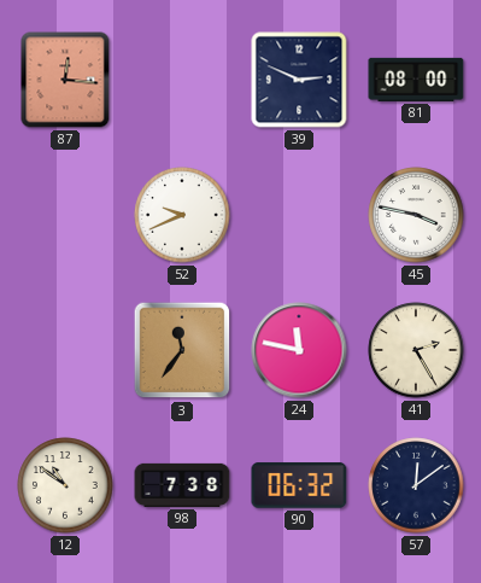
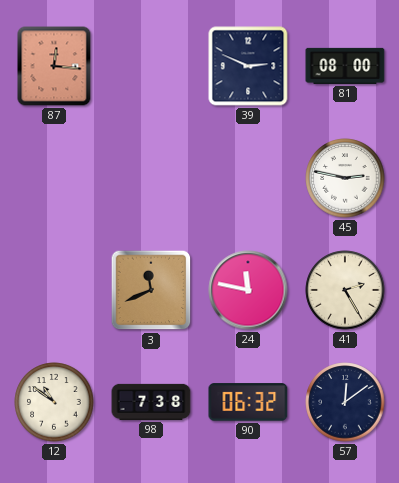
52: 9:41 -> none (182, 215)
45: 3:47 -> 2:47 (345, 178)
3: 11:36 -> 11:41 (151, 290)
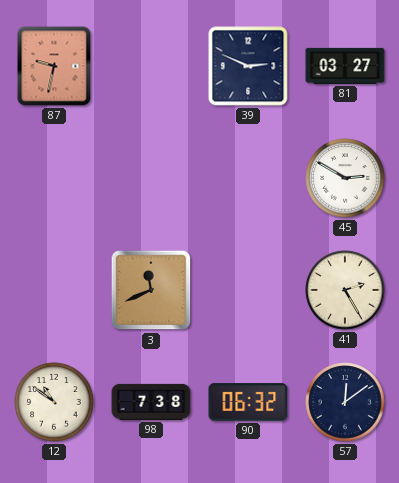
87: 12:16 -> 9:32 (54, 66)
81: 08:00 -> 03:27 (345, 66)
45: 2:47 -> 2:50 (345, 178)
24: 11:47 -> none (248, 290)
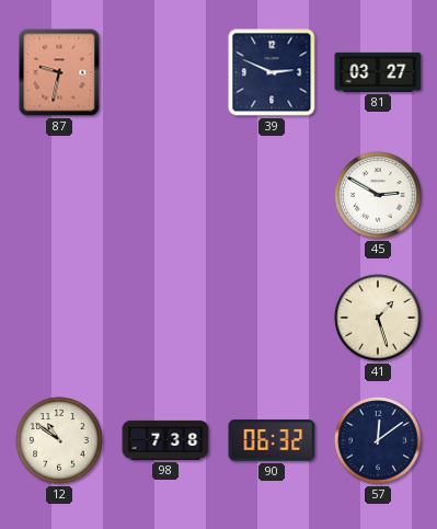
3: 11:41 -> none (151, 290)
41: 2:25 -> 1:27 (378, 318)
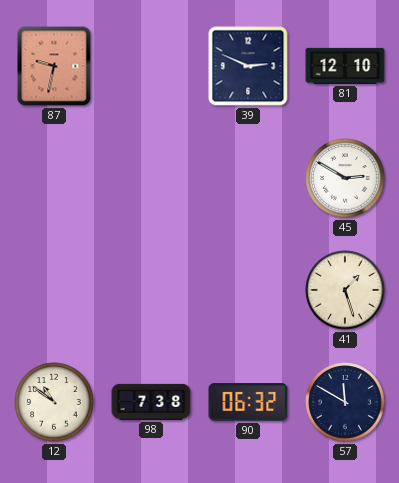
81: 03:27 -> 12:10 (345, 66)
57: 12:09 -> 11:50 (345, 402)
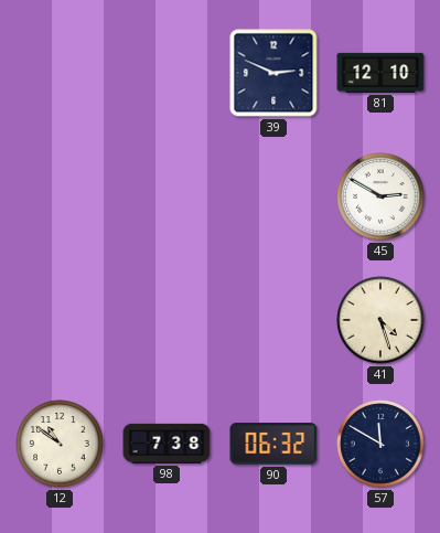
87: 9:32 -> none (54, 66)
41: 1:27 -> 4:27 (380, 320)
